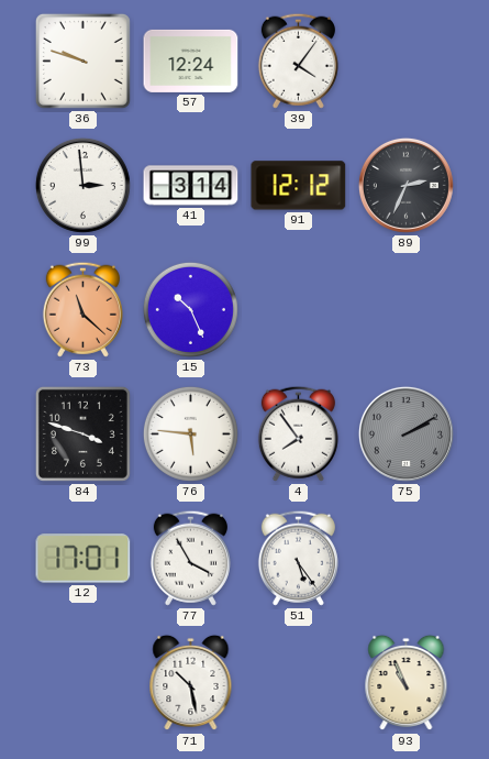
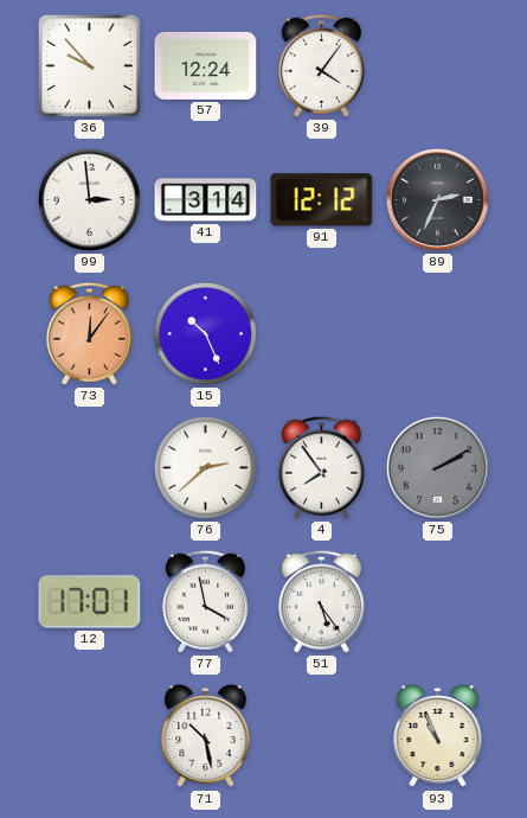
36: 9:48 -> 9:53 (89, 65)
73: 11:22 -> 12:06 (89, 333)
84: 3:48 -> none (82, 433)
76: 5:46 -> 2:38 (205, 467)
77: 3:55 -> 3:58 (205, 601)
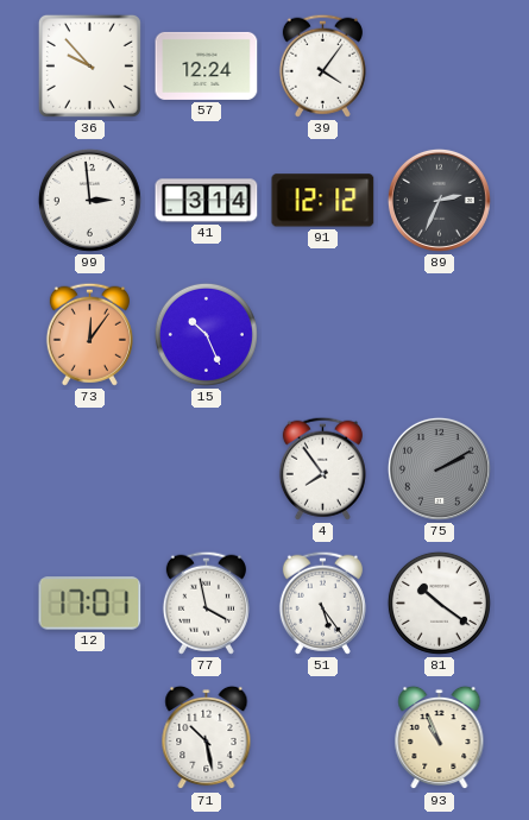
76: 2:38 -> none (205, 467)
81: none -> 10:21 (439, 603)
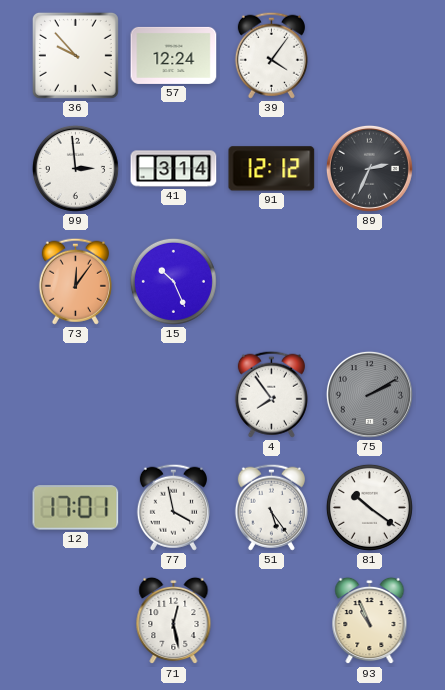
71: 10:28 -> 12:28 (174, 621)
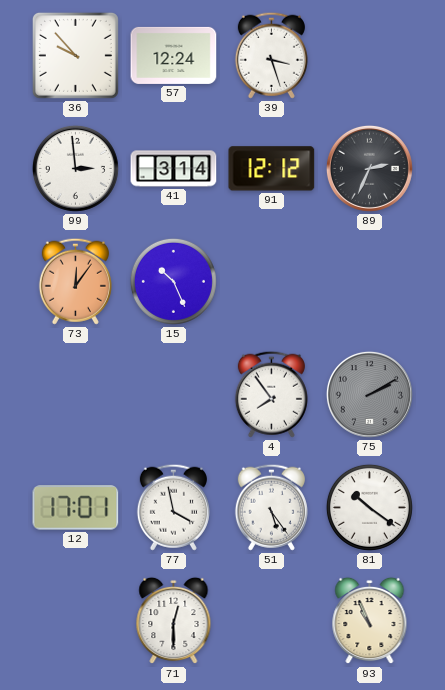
39: 4:06 -> 3:27 (271, 55)
71: 12:28 -> 12:30 (174, 621)
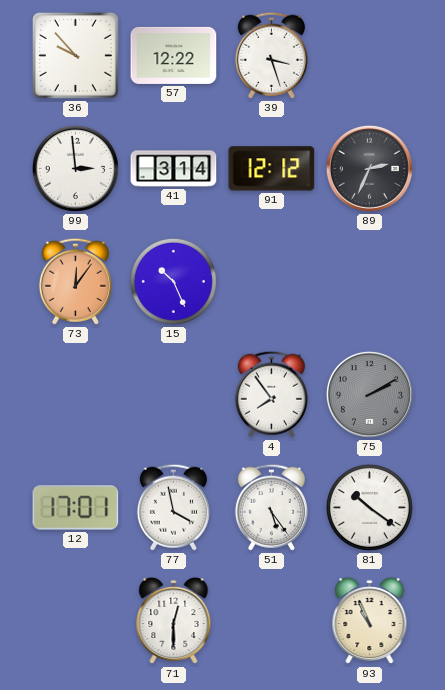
57: 12:24 -> 12:22 (174, 55)
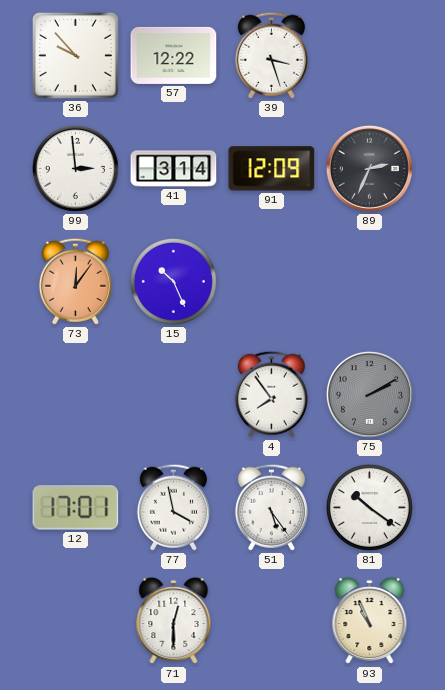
91: 12:12 -> 12:09 (272, 169)
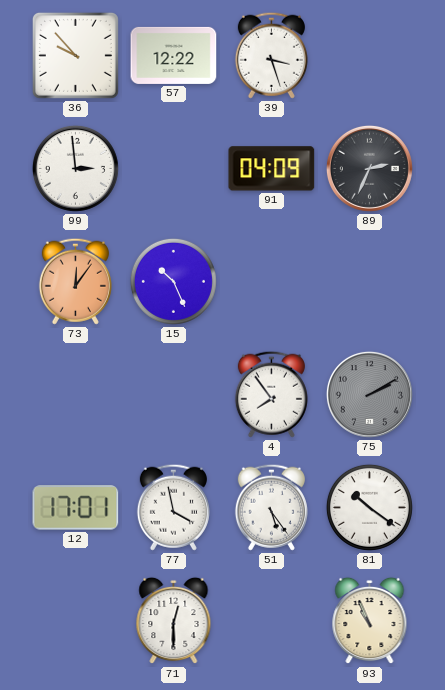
41: 3:14 -> none (174, 169)
91: 12:09 -> 04:09 (272, 169)
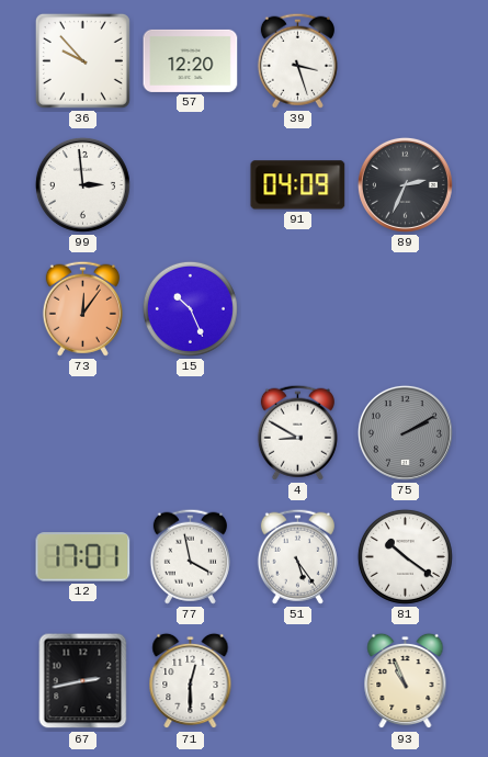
57: 12:22 -> 12:20 (191, 60)
4: 7:54 -> 8:50 (297, 432)
67: none -> 2:43 (83, 681)
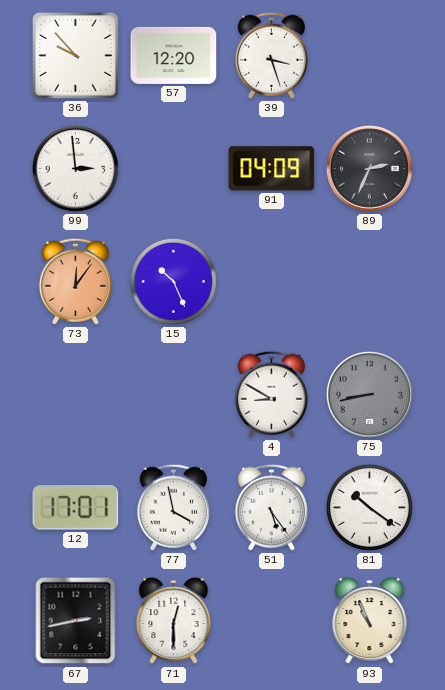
75: 2:10 -> 8:43 (369, 394)
